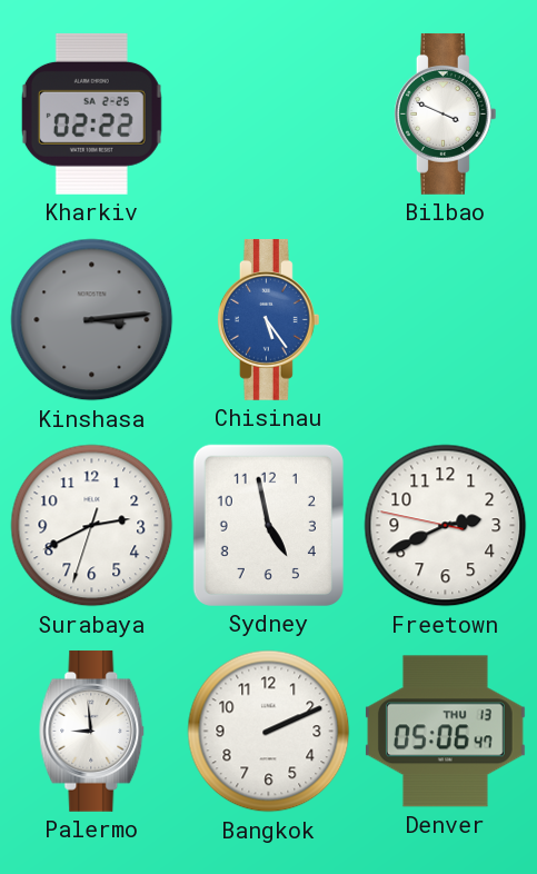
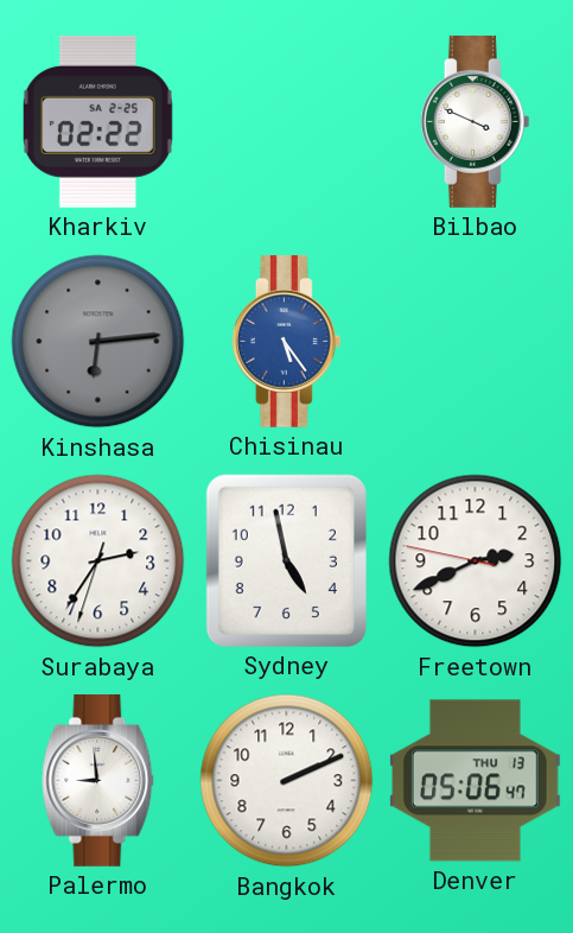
Kinshasa: 3:14 -> 6:14 (98, 342)
Surabaya: 2:40 -> 2:35 (98, 561)
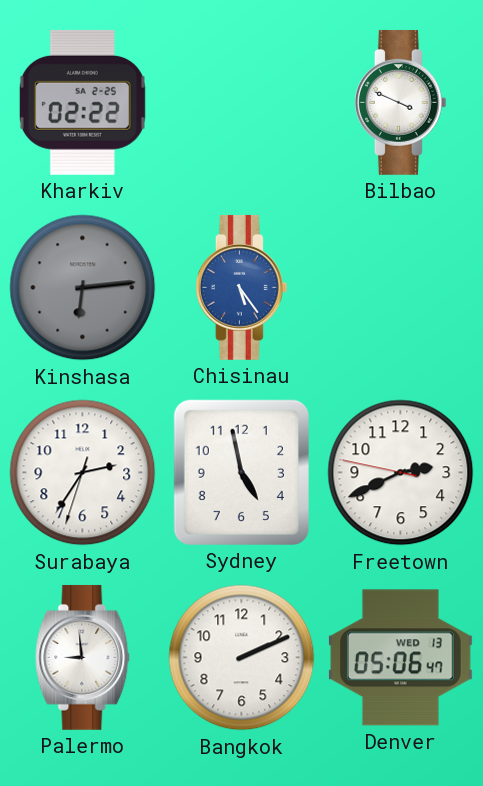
Denver date: THU 13 -> WED 13 (400, 658)
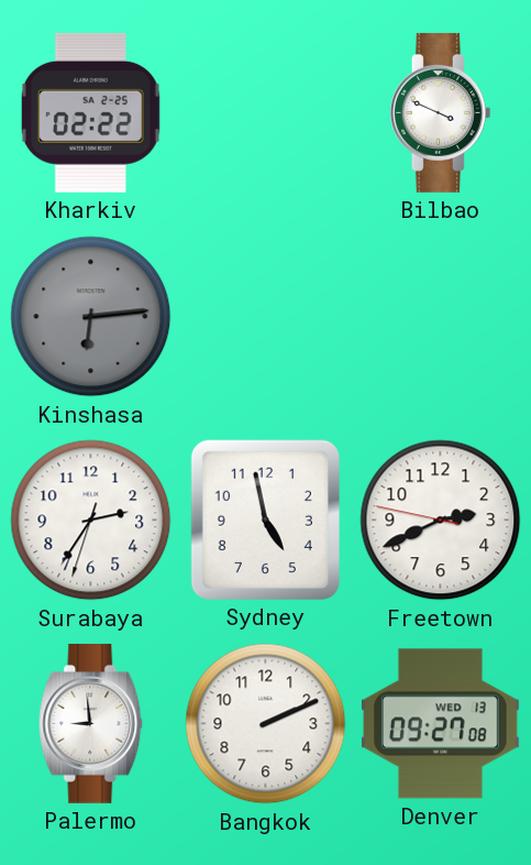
Chisinau: 5:24 -> none (241, 287)
Denver: 05:06 -> 09:27 (440, 724)
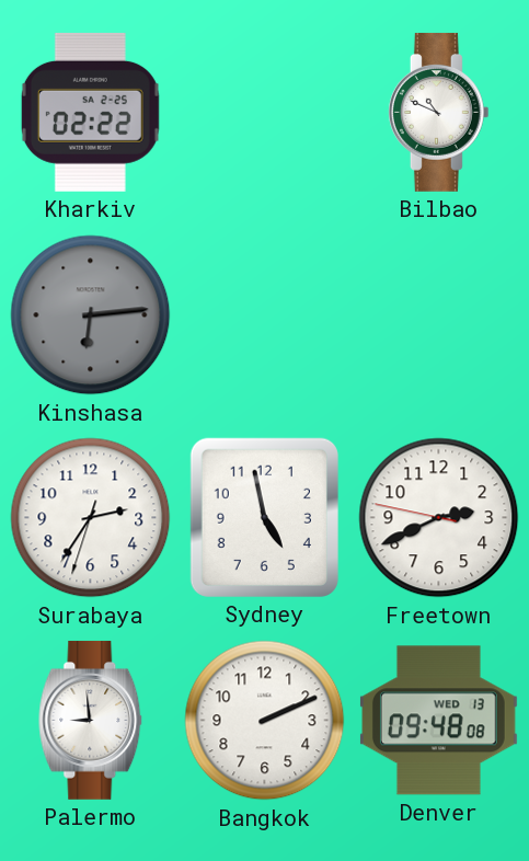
Bilbao: 3:49 -> 10:49 (438, 112)
Denver: 09:27 -> 09:48 (438, 721)
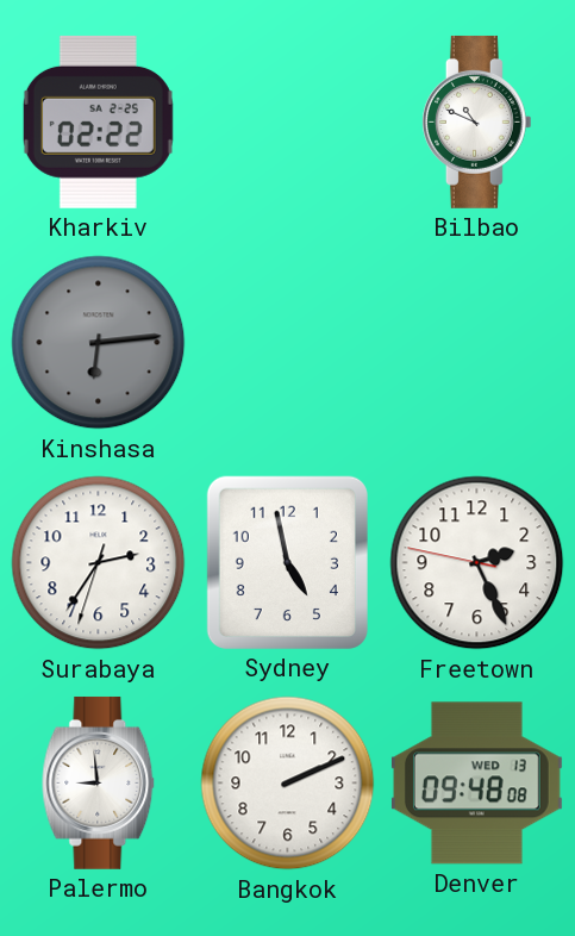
Freetown: 2:40 -> 2:25 (477, 563)
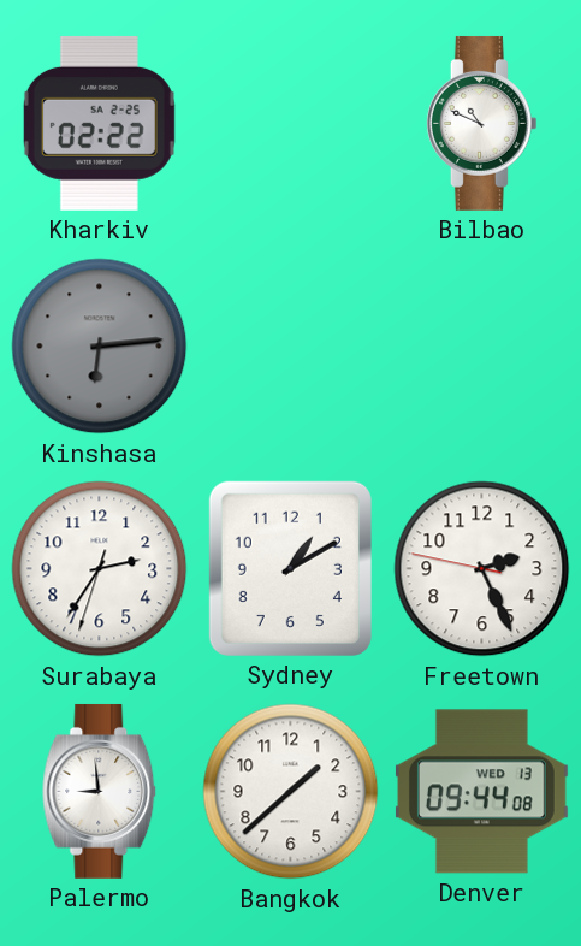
Sydney: 4:58 -> 1:10 (290, 568)
Bangkok: 2:11 -> 1:38 (291, 792)
Denver: 09:48 -> 09:44 (481, 792)
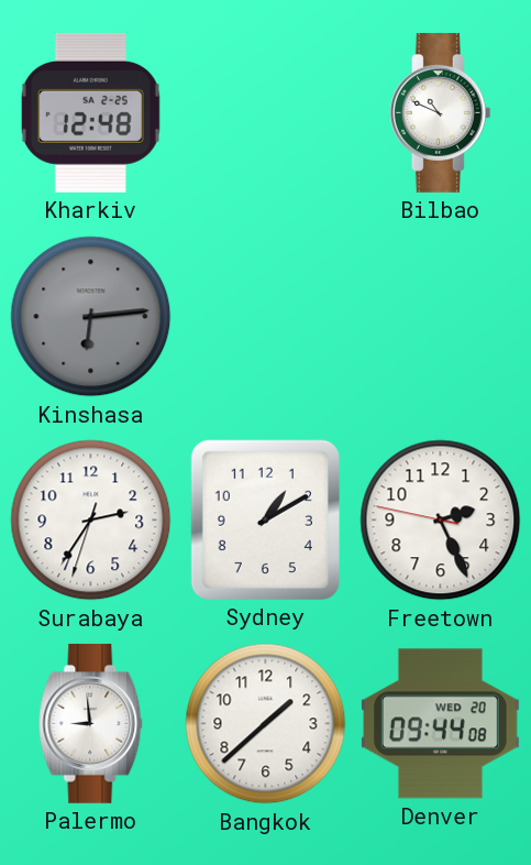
Kharkiv: 02:22 -> 12:48 (90, 112)
Denver date: WED 13 -> WED 20 (440, 724)
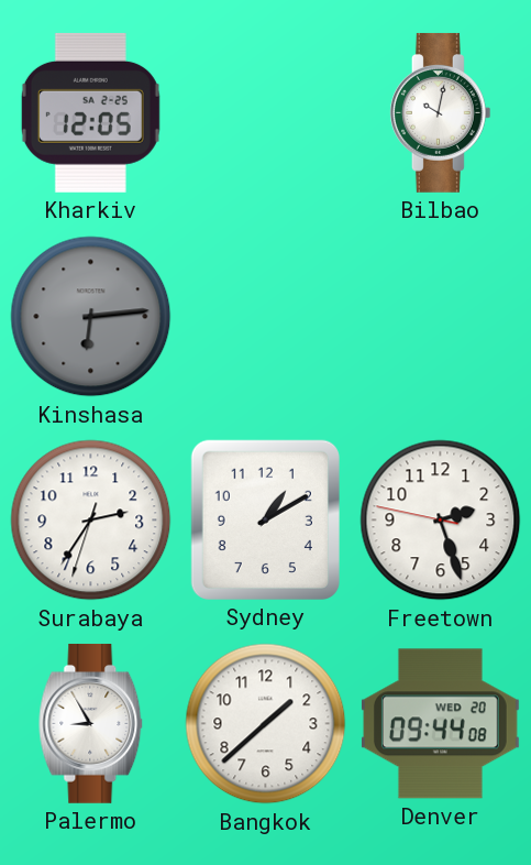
Kharkiv: 12:48 -> 12:05 (90, 112)
Bilbao: 10:49 -> 10:02 (440, 112)
Freetown: 2:25 -> 2:26 (441, 521)
Palermo: 8:59 -> 8:55 (91, 723)
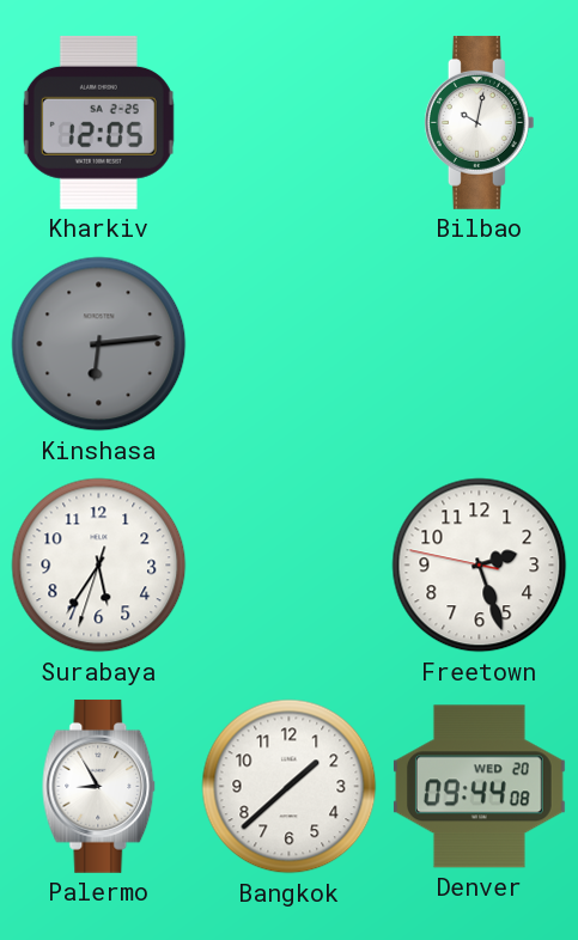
Surabaya: 2:35 -> 5:35 (99, 566)
Sydney: 1:10 -> none (265, 519)
